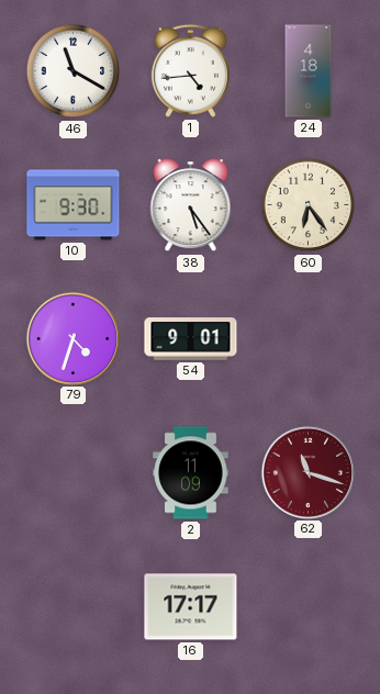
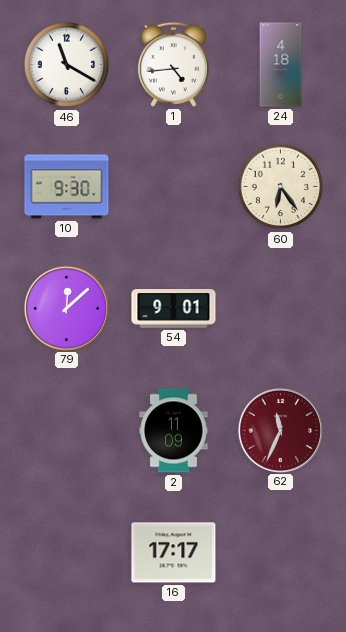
38: 5:24 -> none (191, 205)
79: 4:33 -> 12:08 (66, 308)
62: 11:18 -> 11:34 (280, 430)
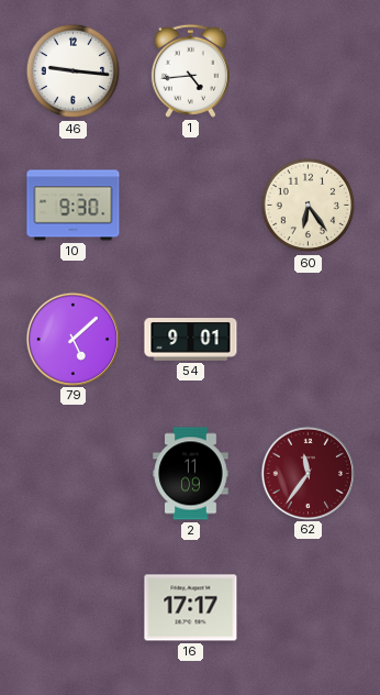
46: 11:20 -> 9:16 (74, 71)
24: 4:18 -> none (281, 65)
79: 12:08 -> 5:08 (72, 339)
62: 11:34 -> 11:36 (308, 473)
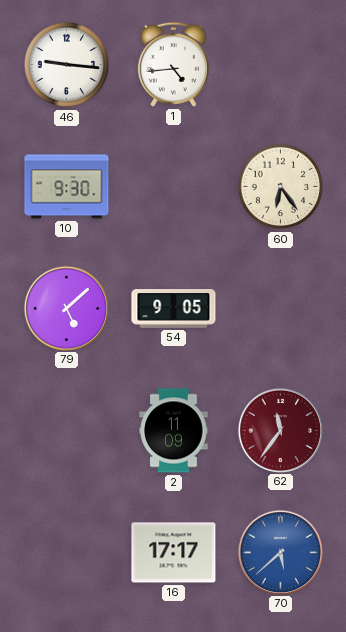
54: 9:01 -> 9:05 (174, 309)
70: none -> 5:38 (280, 552)
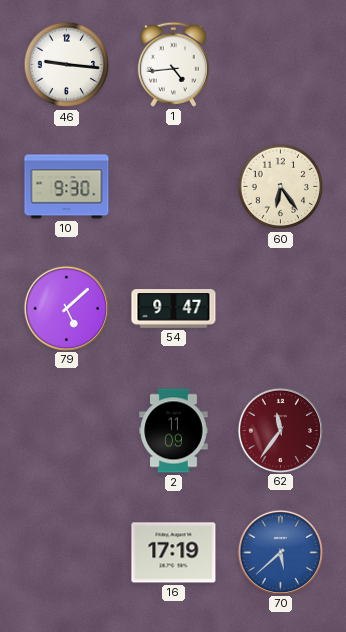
54: 9:05 -> 9:47 (174, 309)
16: 17:17 -> 17:19 (174, 553)
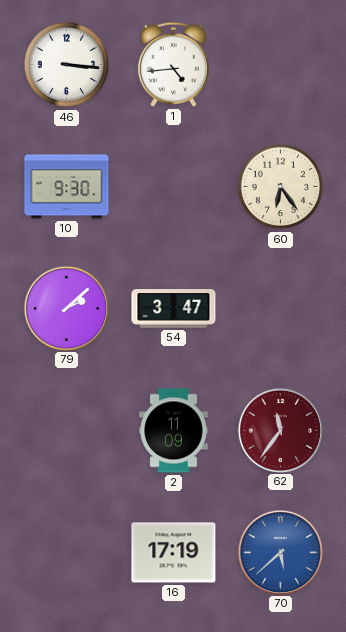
46: 9:16 -> 3:16 (67, 65)
79: 5:08 -> 2:08 (66, 308)
54: 9:47 -> 3:47 (174, 309)
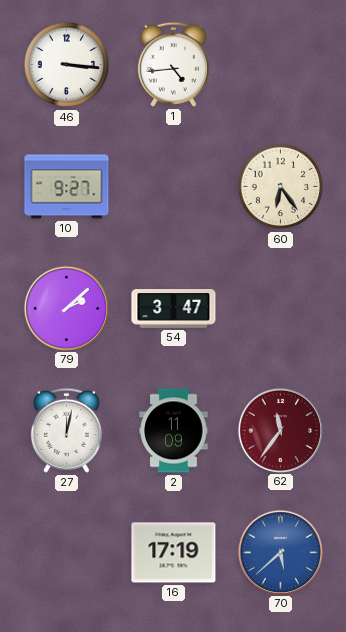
10: 9:30 -> 9:27 (67, 187)
27: none -> 12:02 (66, 430)
